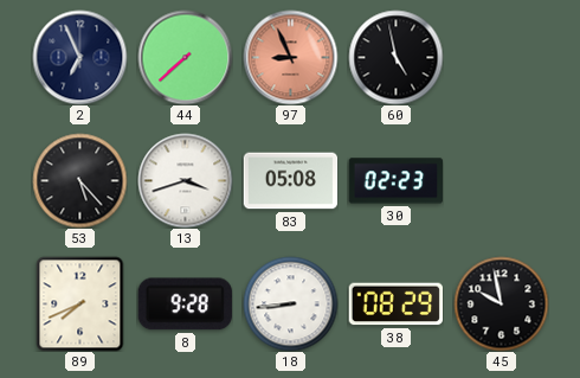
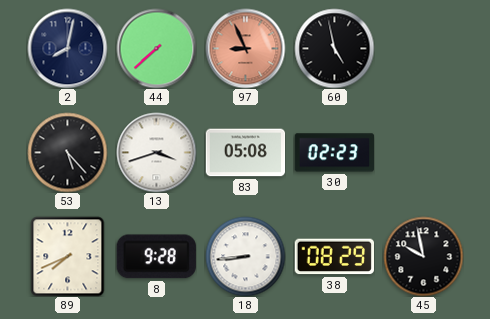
2: 6:56 -> 8:02 (67, 48)
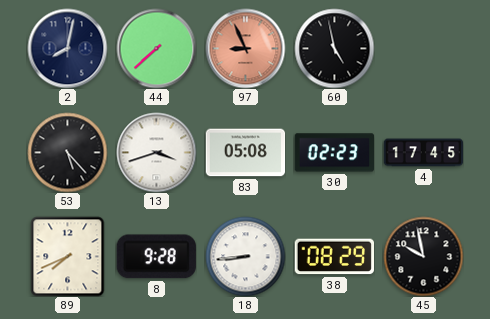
4: none -> 17:45 (423, 153)
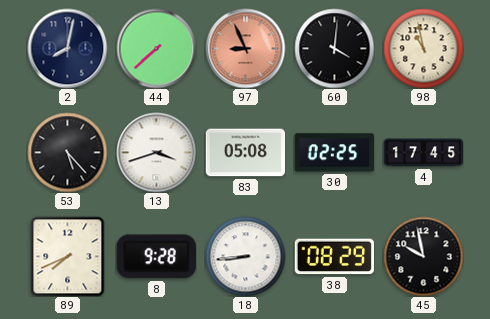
60: 4:58 -> 4:01 (334, 48)
98: none -> 10:58 (423, 48)
30: 02:23 -> 02:25 (334, 153)
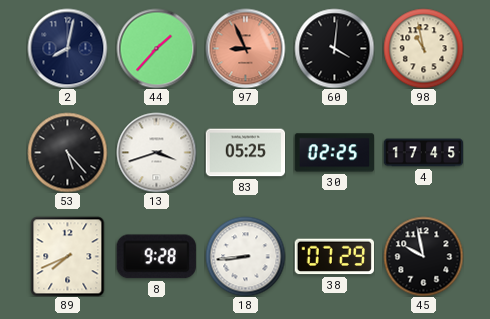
44: 7:38 -> 1:37 (156, 48)
83: 05:08 -> 05:25 (245, 153)
38: 08:29 -> 07:29 (334, 257)
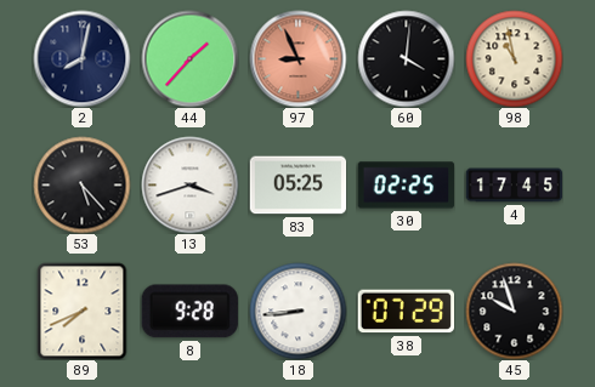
45: 9:58 -> 9:57 (514, 311)
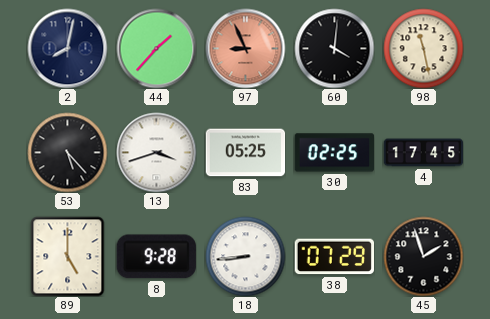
98: 10:58 -> 11:28 (423, 48)
89: 7:41 -> 5:00 (68, 256)
45: 9:57 -> 1:57 (423, 256)
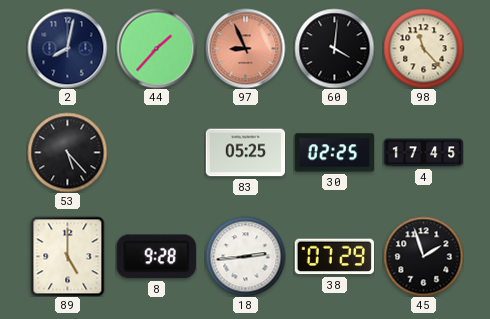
98: 11:28 -> 11:23 (423, 48)
13: 3:42 -> none (156, 152)
18: 8:44 -> 2:44 (245, 256)
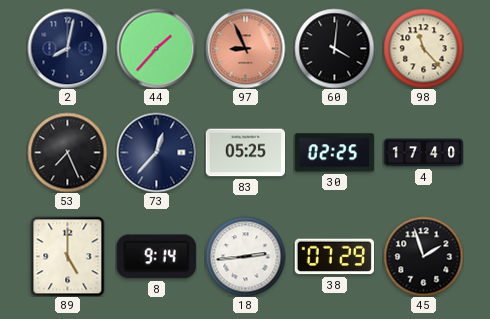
53: 5:23 -> 7:26 (67, 152)
73: none -> 12:37 (156, 152)
4: 17:45 -> 17:40 (423, 153)
8: 9:28 -> 9:14 (156, 257)
